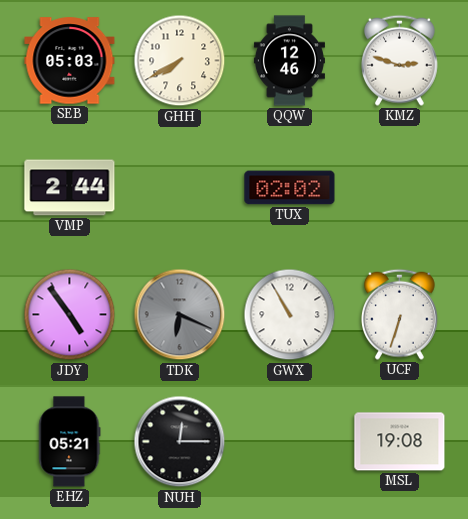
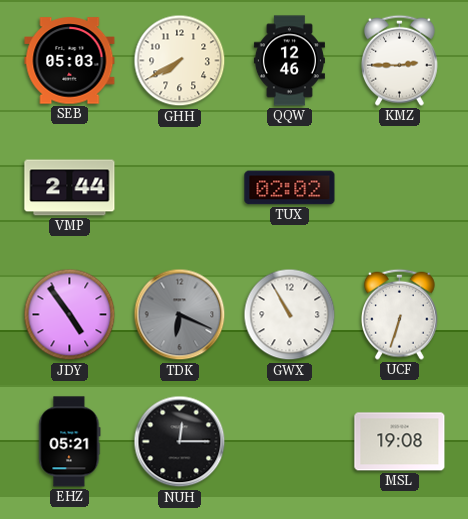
KMZ: 2:48 -> 2:45 (399, 60)
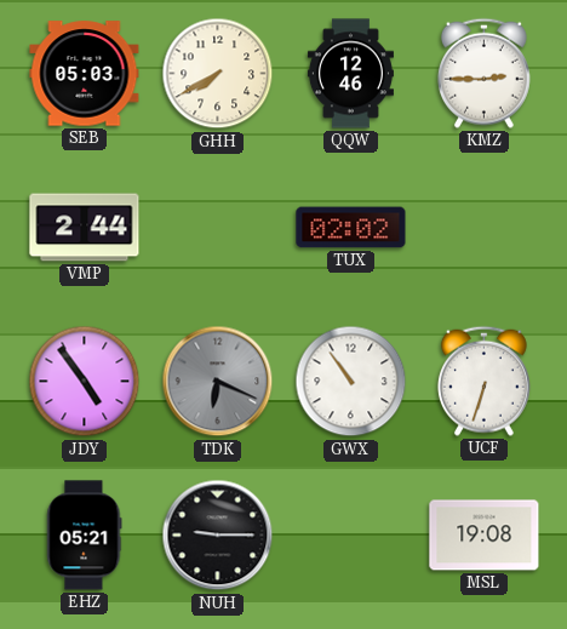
GWX: 10:55 -> 10:54 (351, 382)
NUH: 12:15 -> 9:15 (218, 536)
